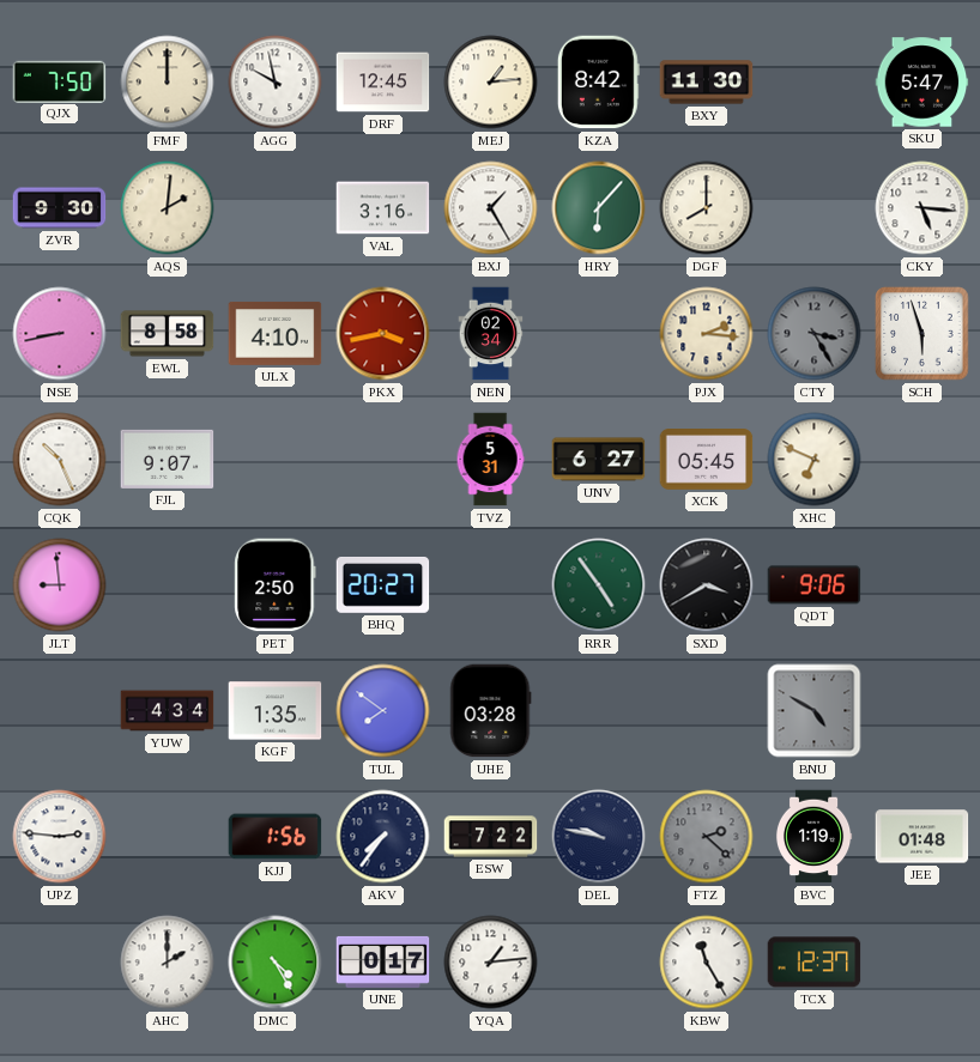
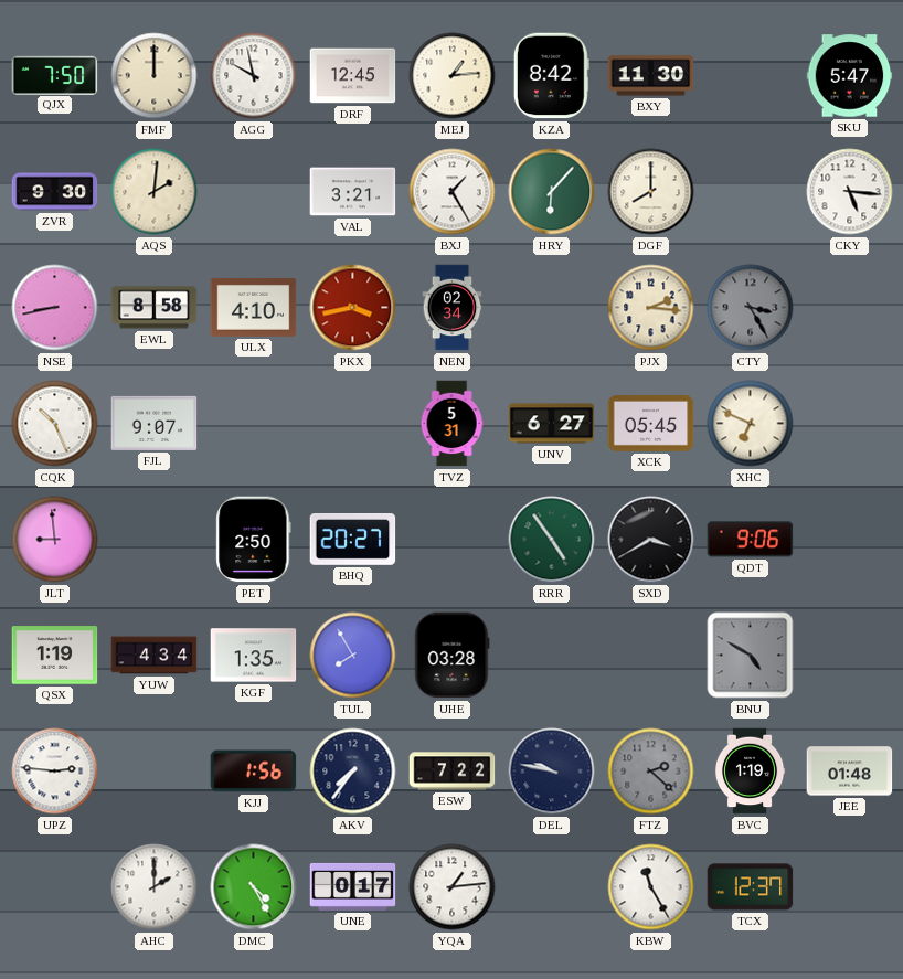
VAL: 3:16 -> 3:21 (353, 192)
SCH: 5:57 -> none (922, 334)
QSX: none -> 1:19 (55, 656)
TUL: 7:51 -> 7:55 (353, 656)
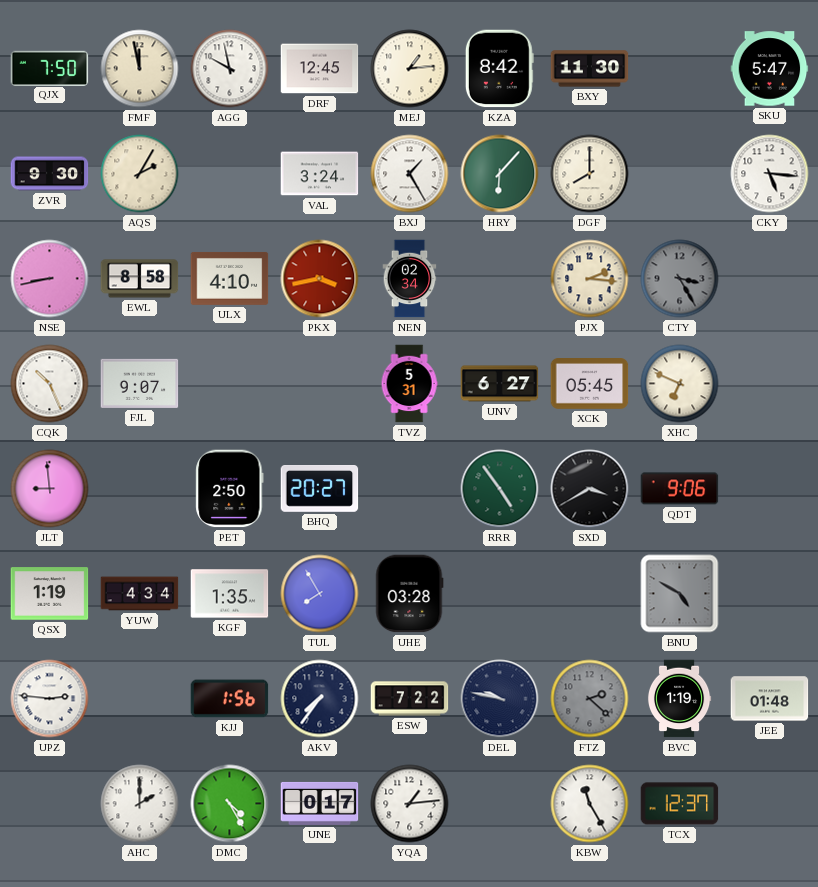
FMF: 12:00 -> 11:58 (140, 69)
AQS: 2:01 -> 2:05 (140, 174)
VAL: 3:21 -> 3:24 (320, 174)
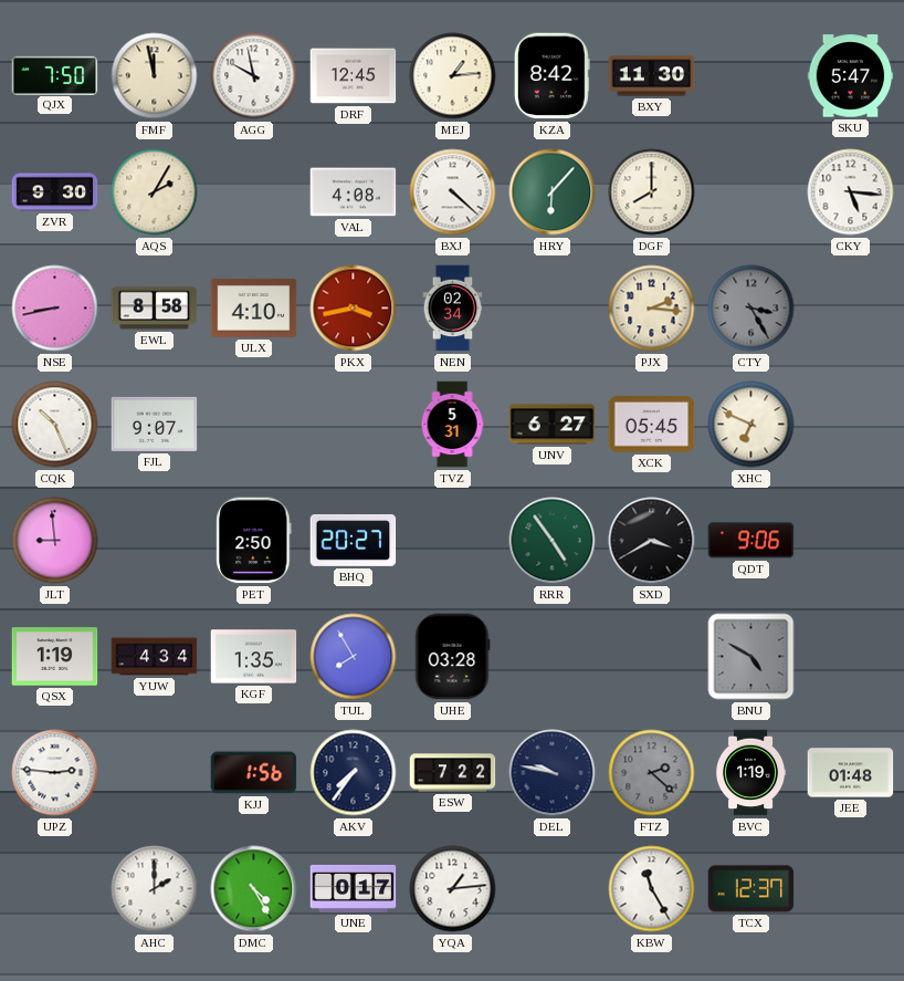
VAL: 3:24 -> 4:08 (354, 192)
BXJ: 1:25 -> 4:22 (453, 192)
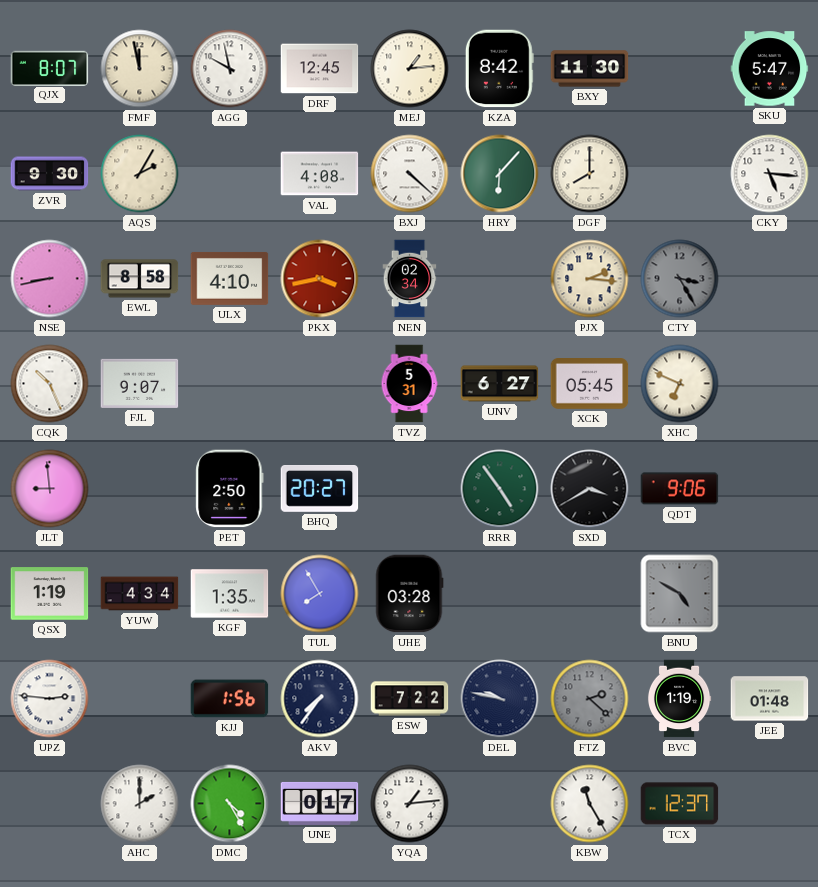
QJX: 7:50 -> 8:07 (50, 68)
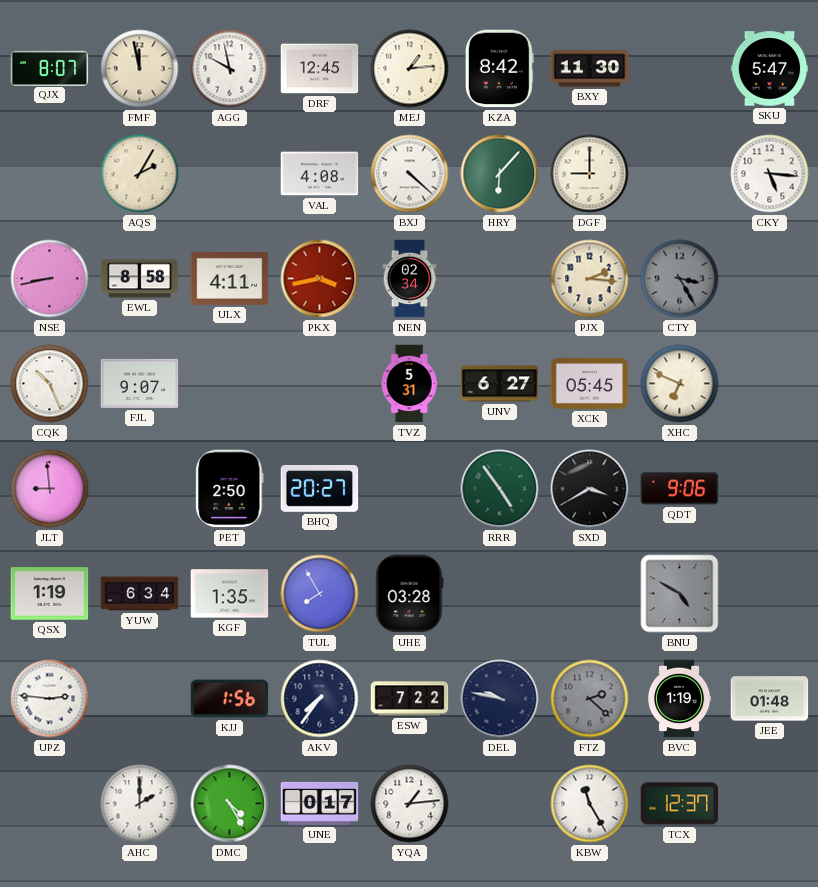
ZVR: 9:30 -> none (50, 174)
DGF: 8:00 -> 9:00 (590, 174)
ULX: 4:10 -> 4:11 (230, 278)
YUW: 4:34 -> 6:34 (140, 594)
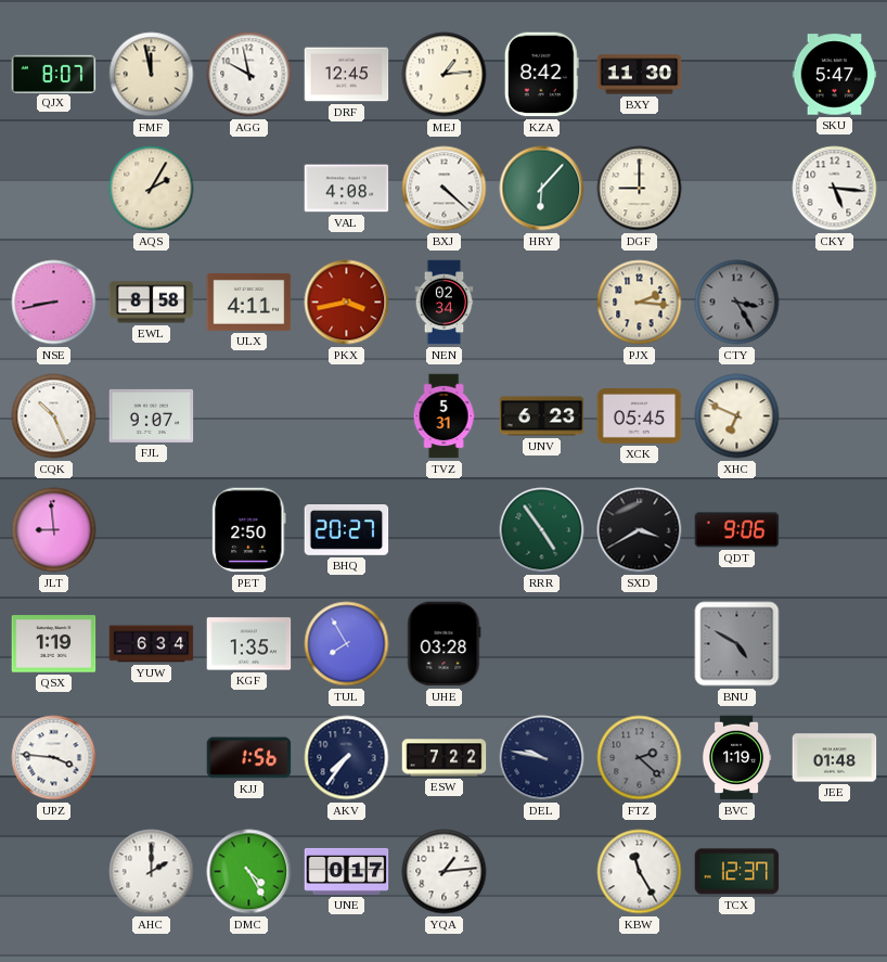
UNV: 6:27 -> 6:23 (542, 416)
UPZ: 2:46 -> 3:46 (54, 758)
